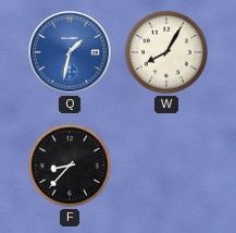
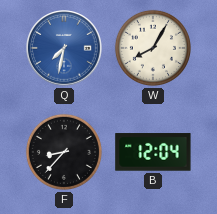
Q: 1:32 -> 7:32 (64, 48)
B: none -> 12:04 (153, 152)
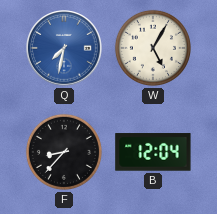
W: 8:05 -> 5:05 (153, 48)
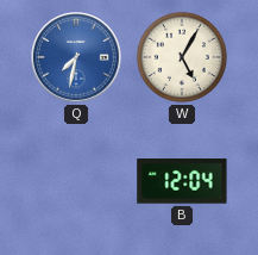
F: 8:37 -> none (64, 152)
